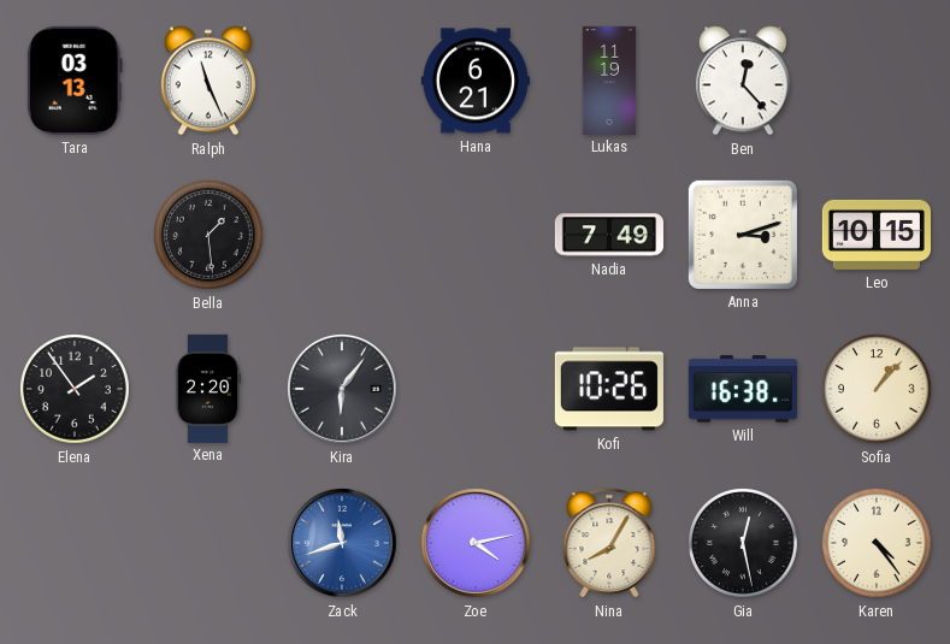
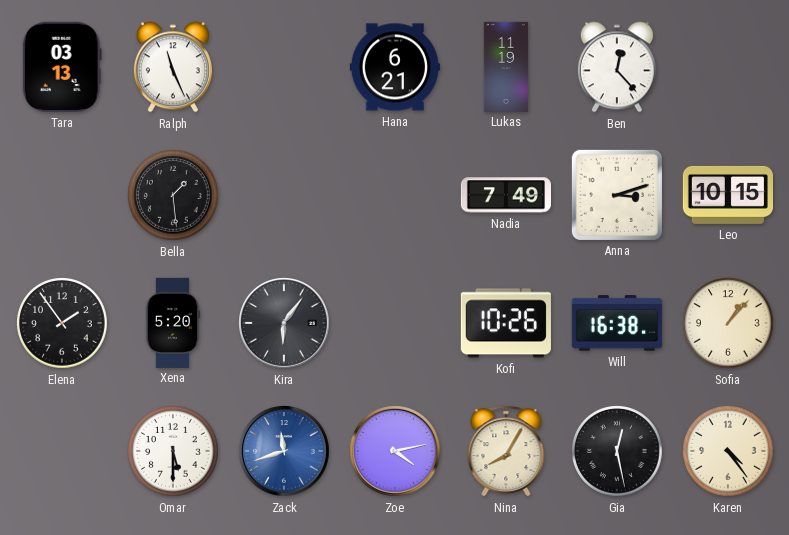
Xena: 2:20 -> 5:20 (173, 322)
Omar: none -> 5:30 (173, 451)
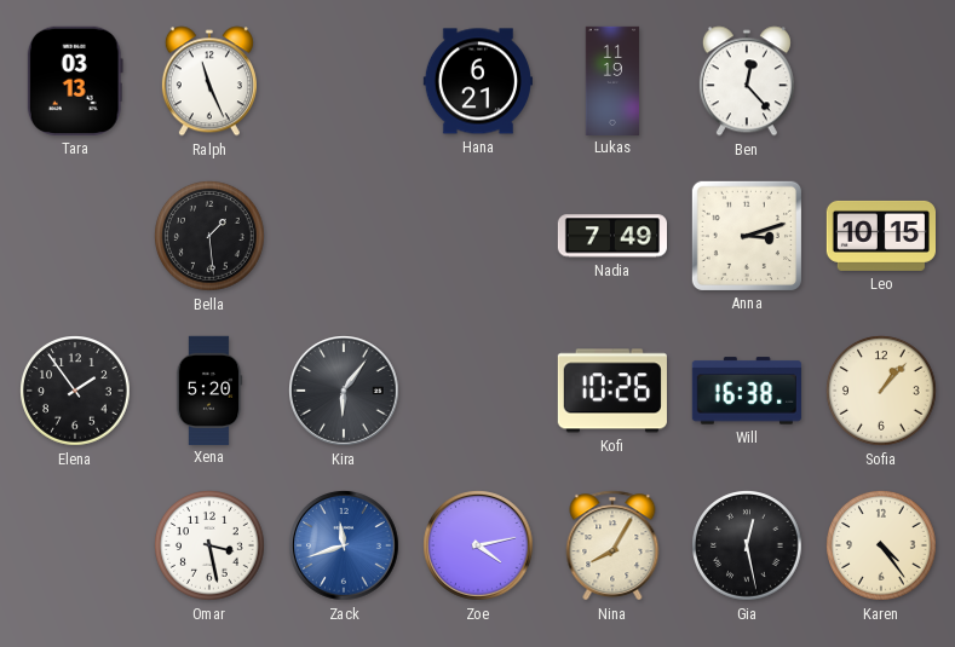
Omar: 5:30 -> 3:28 (209, 545)
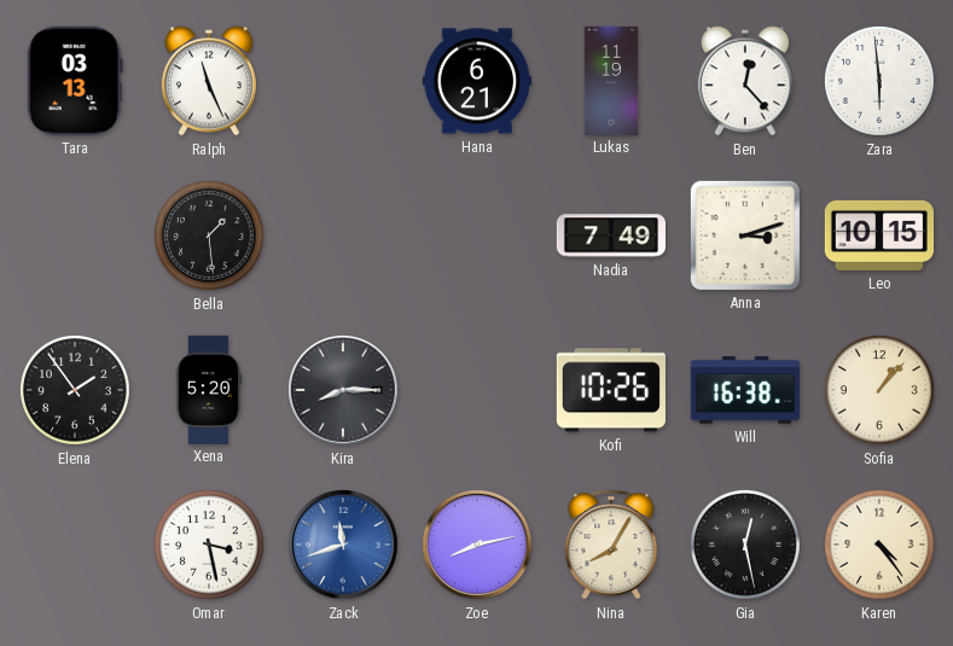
Zara: none -> 5:59 (879, 81)
Kira: 6:06 -> 8:15 (344, 391)
Zoe: 4:13 -> 8:13 (478, 546)
